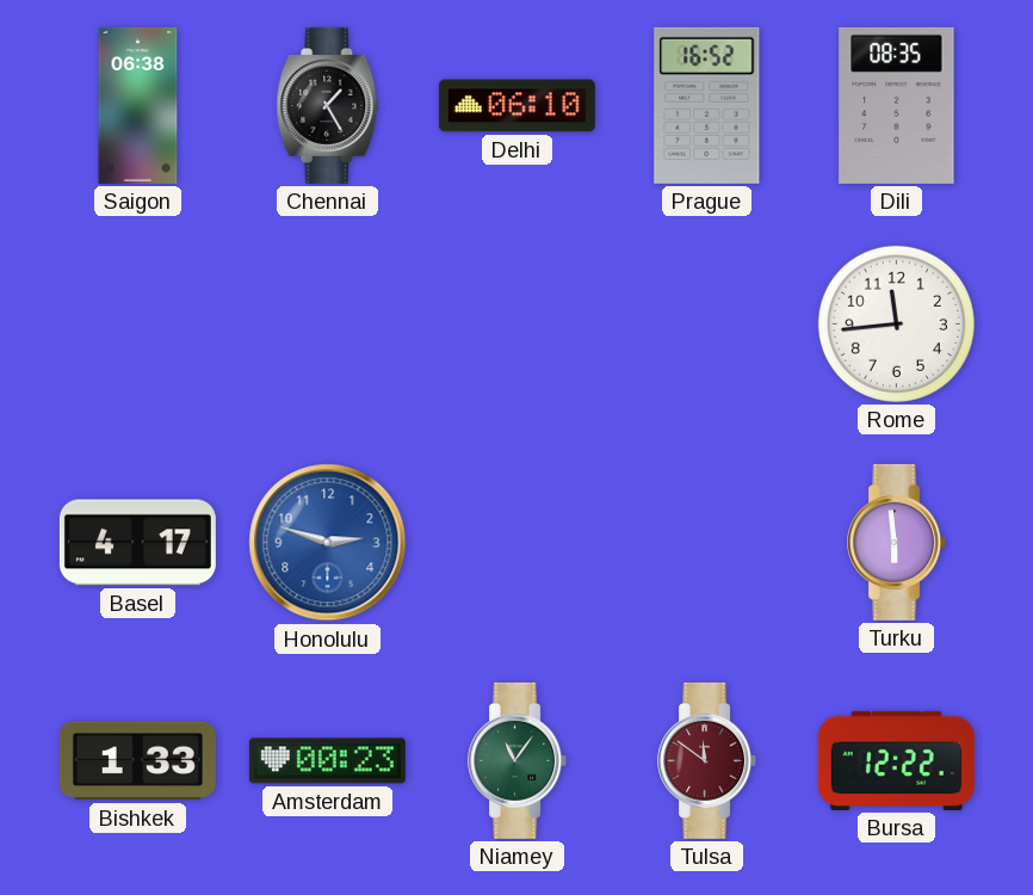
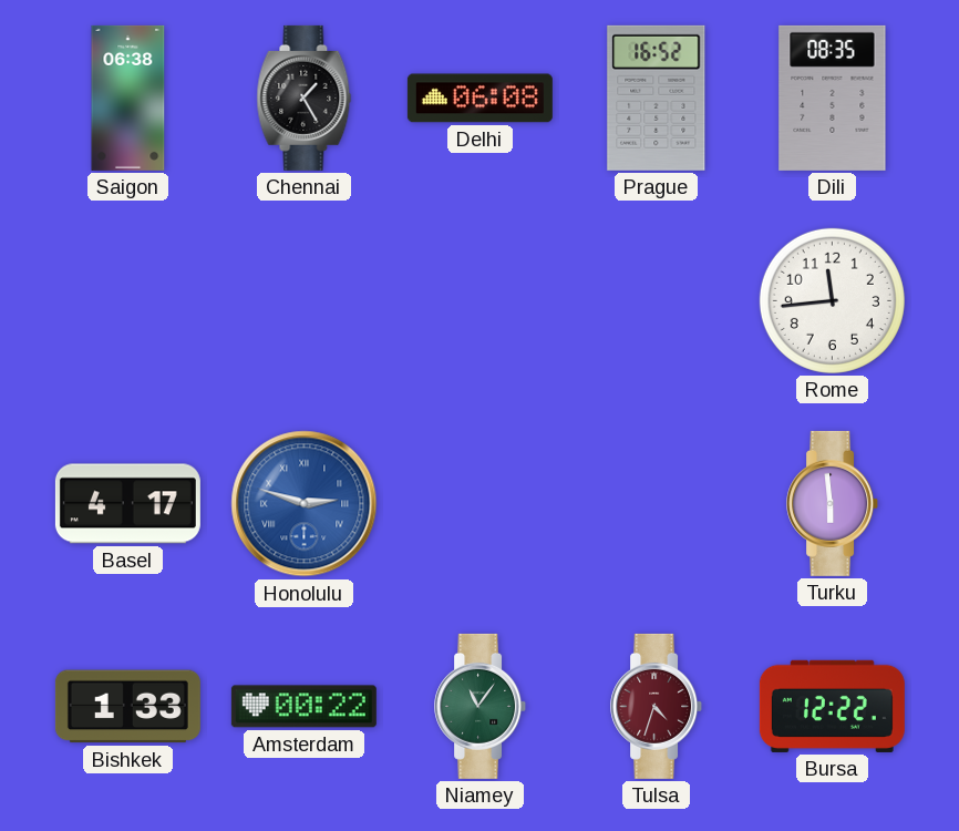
Delhi: 06:10 -> 06:08 (479, 99)
Honolulu numerals: Arabic -> Roman (305, 504)
Amsterdam: 00:23 -> 00:22 (303, 707)
Tulsa: 11:51 -> 4:33 (657, 706)
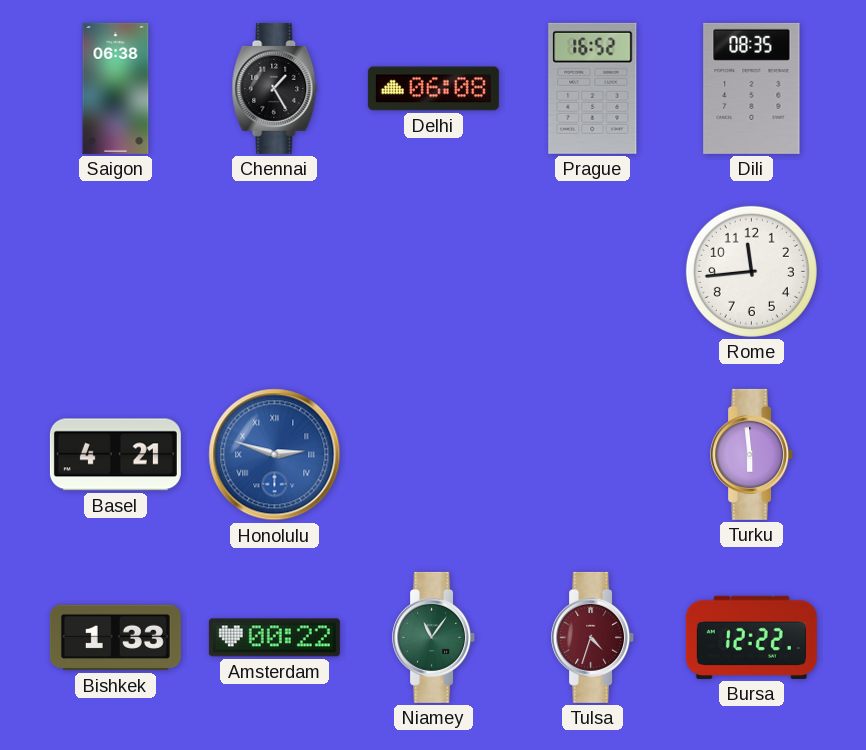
Basel: 4:17 -> 4:21 (115, 455)
